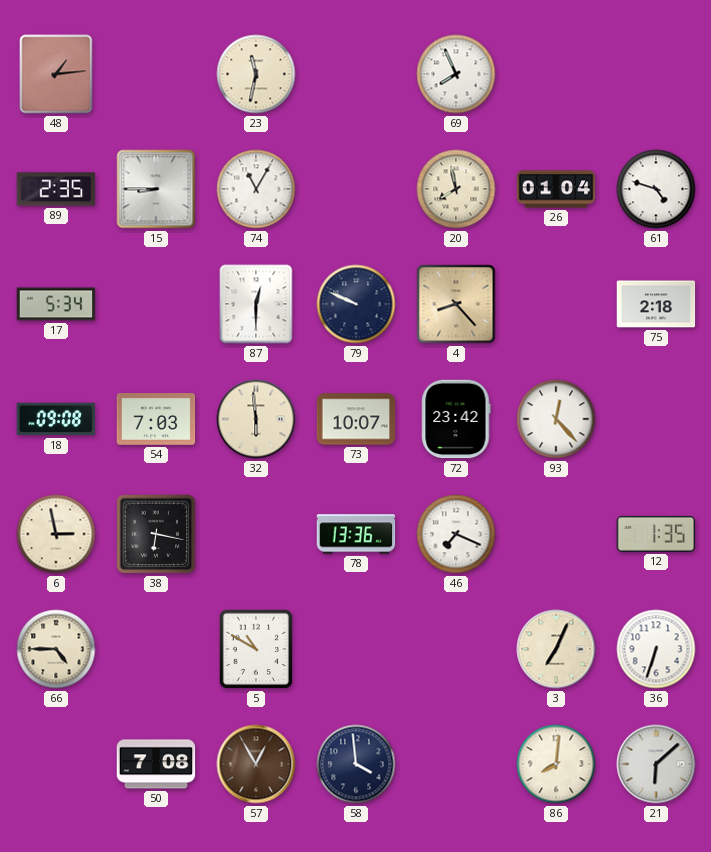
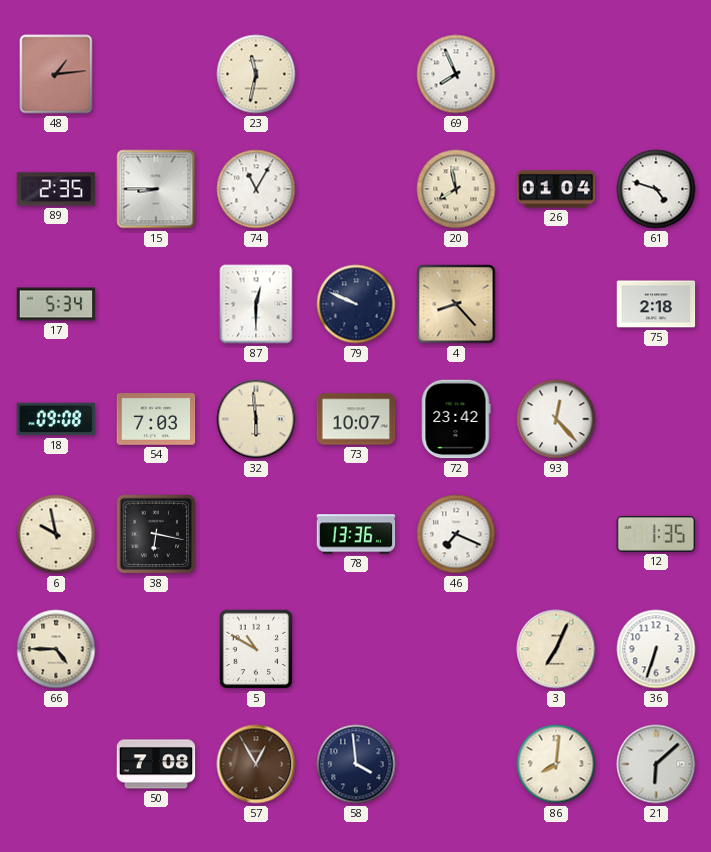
6: 2:58 -> 9:58 (56, 534)
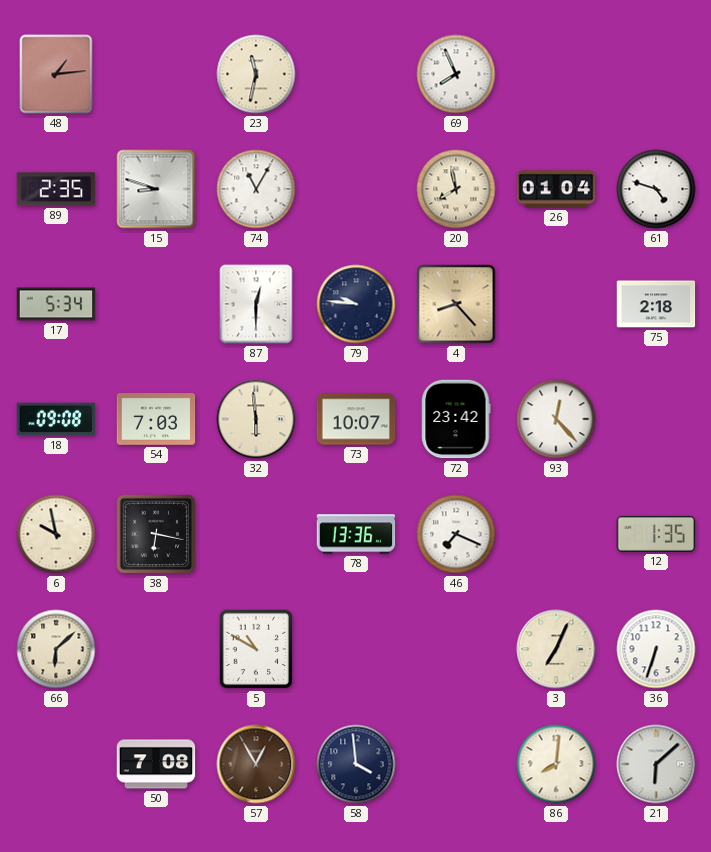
15: 8:45 -> 8:48 (156, 189)
79: 9:49 -> 9:46 (356, 304)
66: 4:45 -> 6:08 (56, 649)
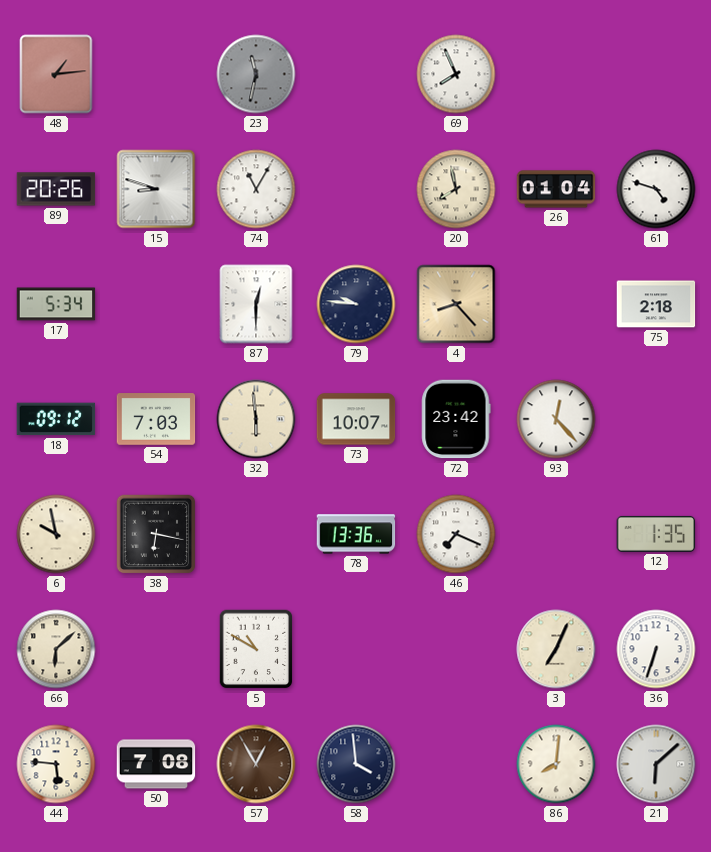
23 dial: cream -> grey (256, 74)
89: 2:35 -> 20:26 (56, 189)
18: 09:08 -> 09:12 (56, 419)
44: none -> 5:46 (56, 764)
